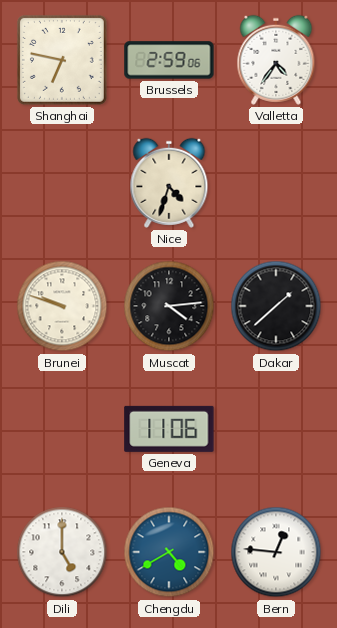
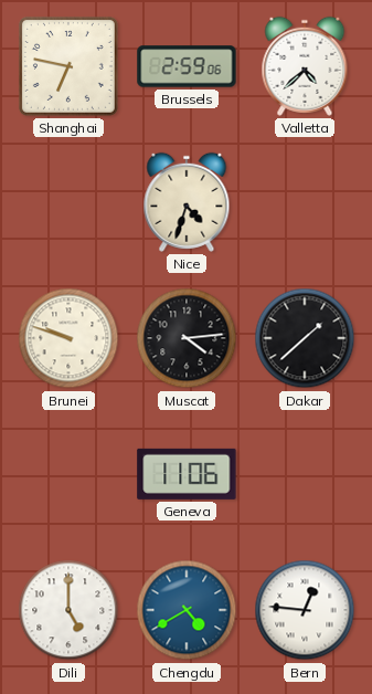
Valletta: 4:36 -> 4:38 (305, 66)
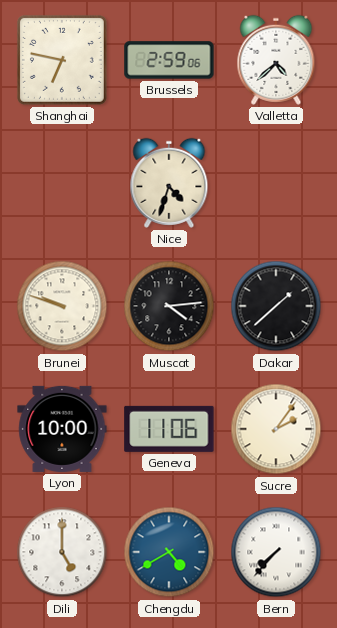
Lyon: none -> 10:00 (62, 429)
Sucre: none -> 2:06 (276, 429)
Bern: 12:46 -> 7:37 (276, 552)
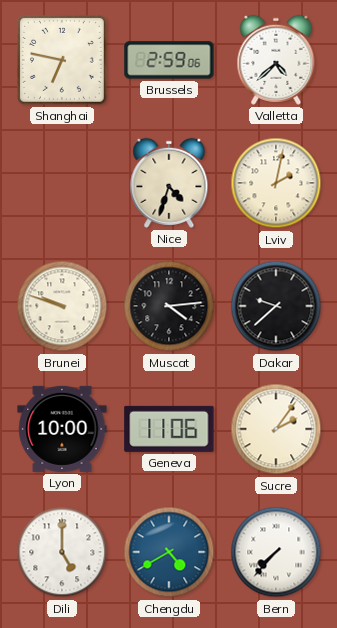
Lviv: none -> 2:02 (276, 183)
Dakar: 1:38 -> 9:38 (276, 306)
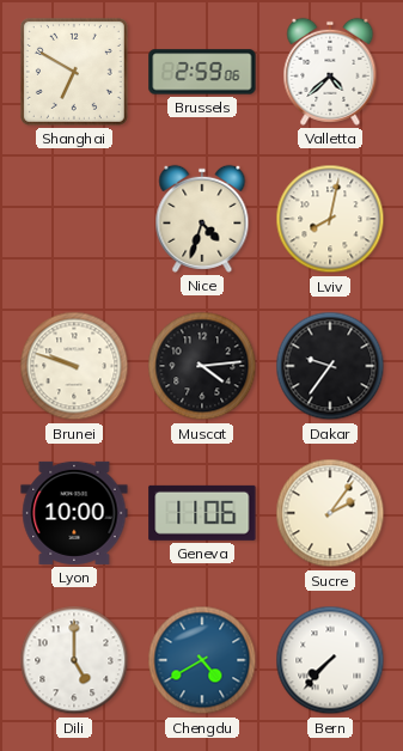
Shanghai: 6:47 -> 6:50 (74, 72)
Lviv: 2:02 -> 8:02 (330, 219)
Dakar: 9:38 -> 9:36 (330, 366)
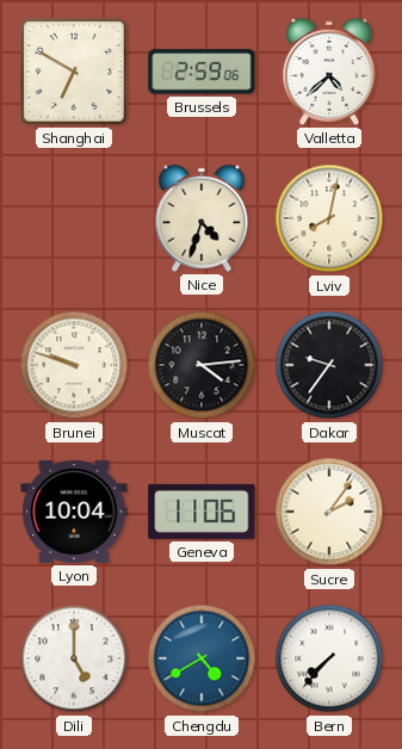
Lyon: 10:00 -> 10:04 (74, 512)
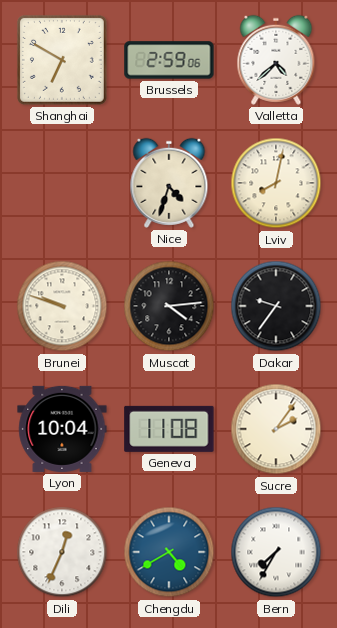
Geneva: 11:06 -> 11:08 (169, 429)
Dili: 5:00 -> 12:34 (62, 552)
Bern: 7:37 -> 7:35 (276, 552)
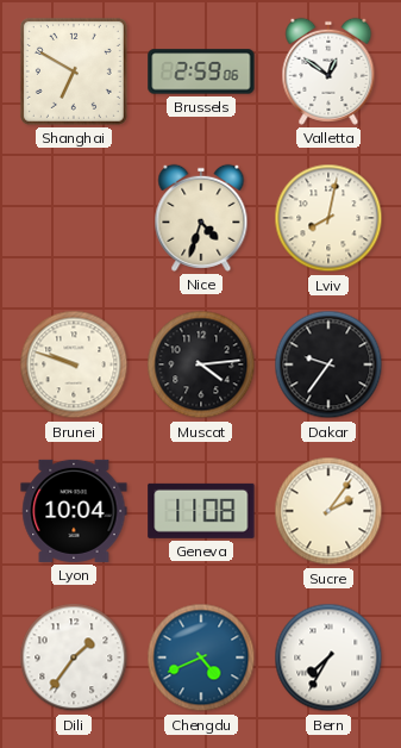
Valletta: 4:38 -> 12:51 (328, 71)
Dili: 12:34 -> 1:36 (74, 657)
Chengdu: 4:40 -> 4:41 (201, 657)
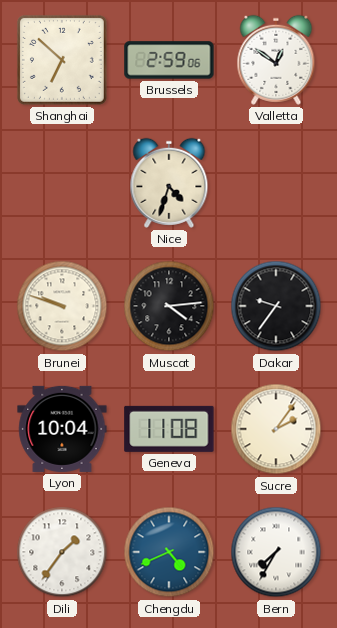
Shanghai: 6:50 -> 6:52 (62, 60)
Lviv: 8:02 -> none (328, 218)
